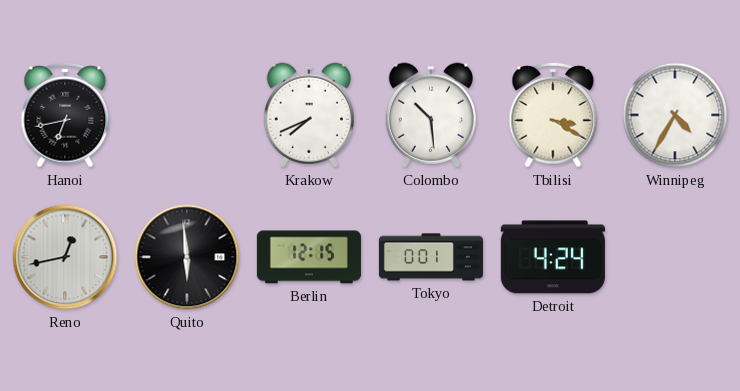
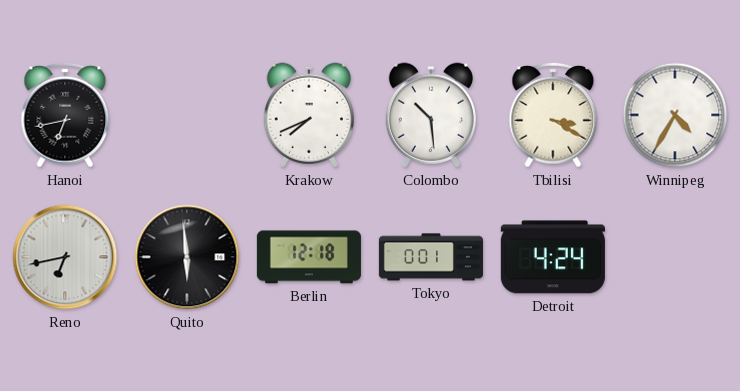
Reno: 12:43 -> 6:43 (65, 257)
Berlin: 12:15 -> 12:18 (309, 257)
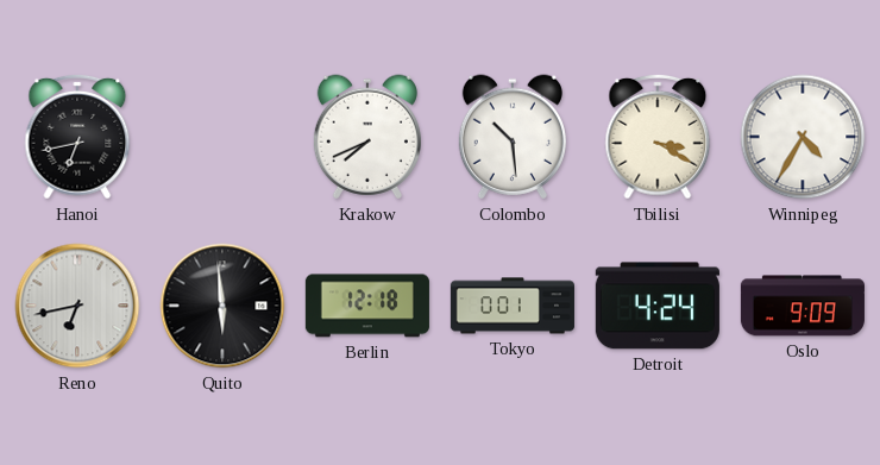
Oslo: none -> 9:09 (803, 306)
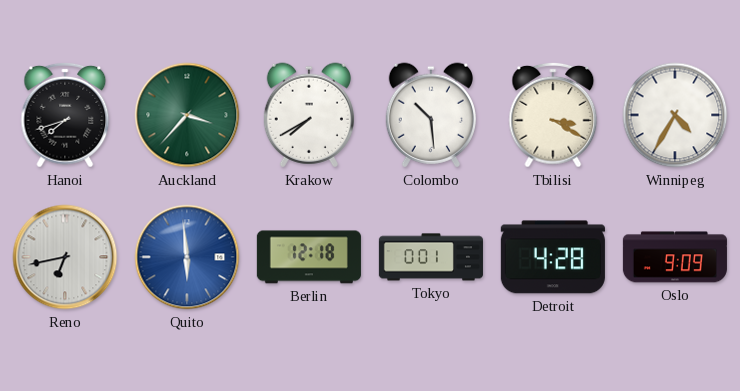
Hanoi: 6:43 -> 7:42 (65, 115)
Auckland: none -> 3:37 (187, 115)
Krakow: 7:41 -> 7:40 (309, 115)
Quito dial: black -> blue (187, 257)
Detroit: 4:24 -> 4:28 (553, 257)
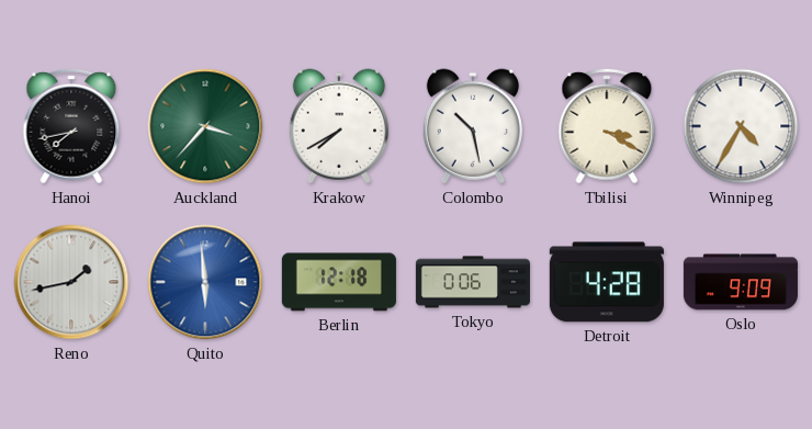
Hanoi: 7:42 -> 7:43 (71, 126)
Colombo: 10:29 -> 10:28 (473, 126)
Reno: 6:43 -> 1:43 (71, 282)
Tokyo: 0:01 -> 0:06 (473, 282)
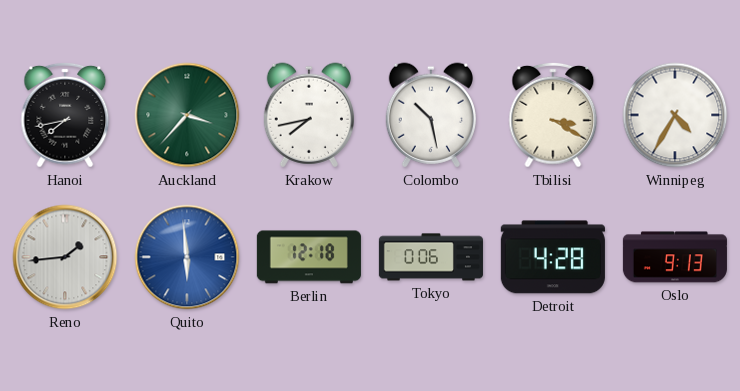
Krakow: 7:40 -> 7:43 (309, 115)
Reno: 1:43 -> 1:44 (65, 257)
Oslo: 9:09 -> 9:13 (675, 257)
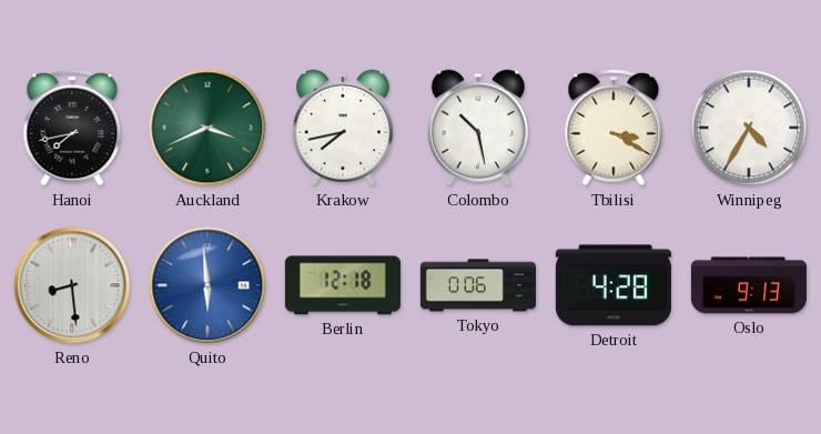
Auckland: 3:37 -> 3:41 (207, 128)
Reno: 1:44 -> 8:29 (72, 285)
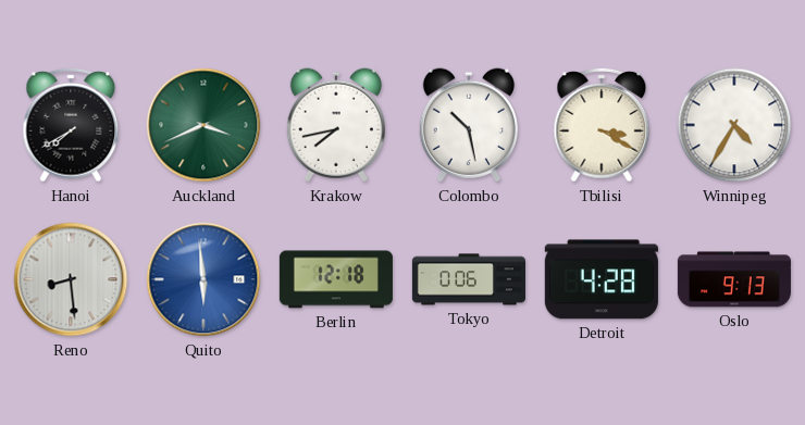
Hanoi: 7:43 -> 7:40 (71, 125)
